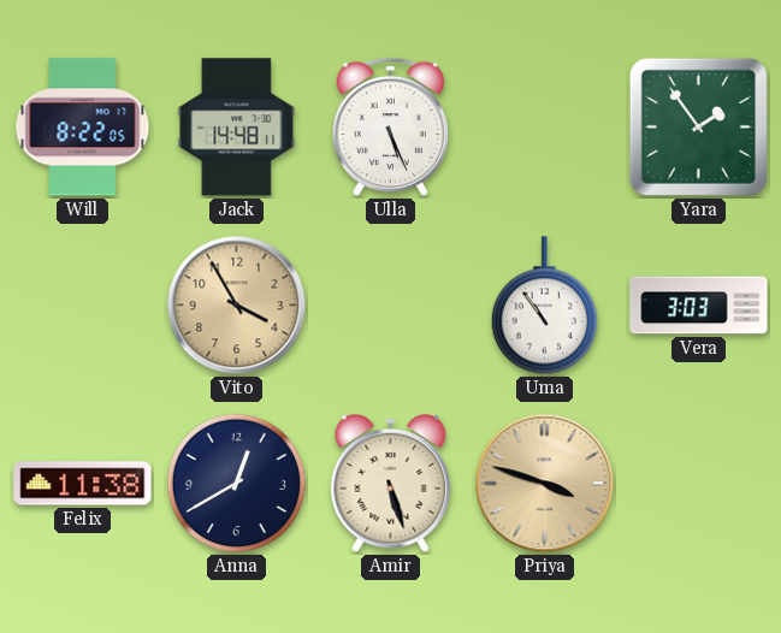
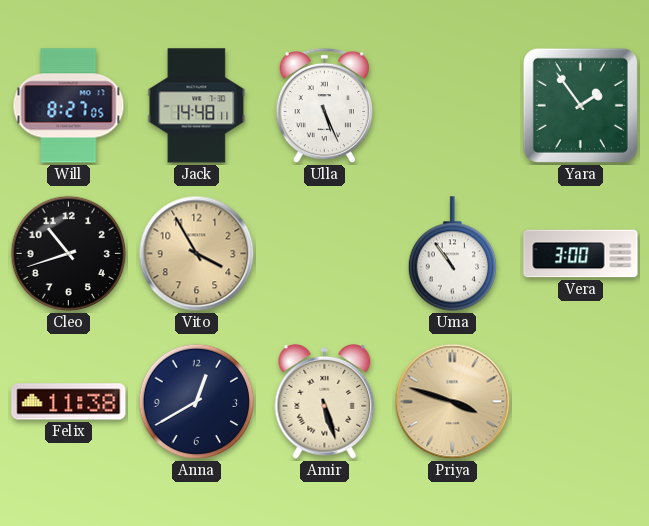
Will: 8:22 -> 8:27 (69, 106)
Cleo: none -> 10:42 (69, 254)
Vera: 3:03 -> 3:00 (581, 254)
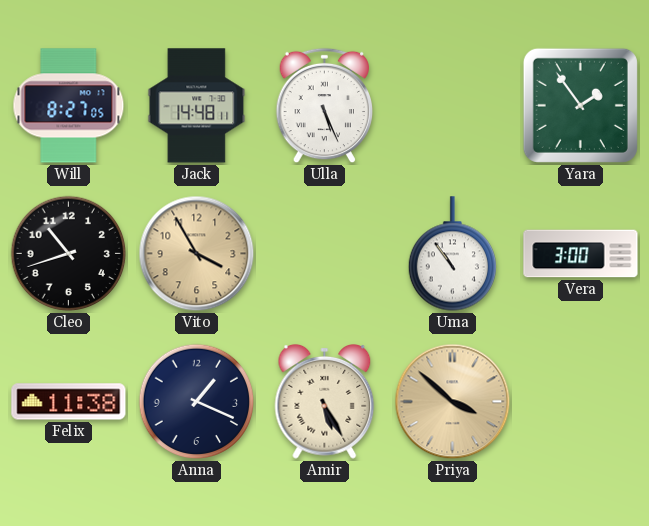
Anna: 12:40 -> 1:19 (197, 402)
Amir: 5:27 -> 5:25 (325, 402)
Priya: 3:48 -> 3:52 (453, 402)
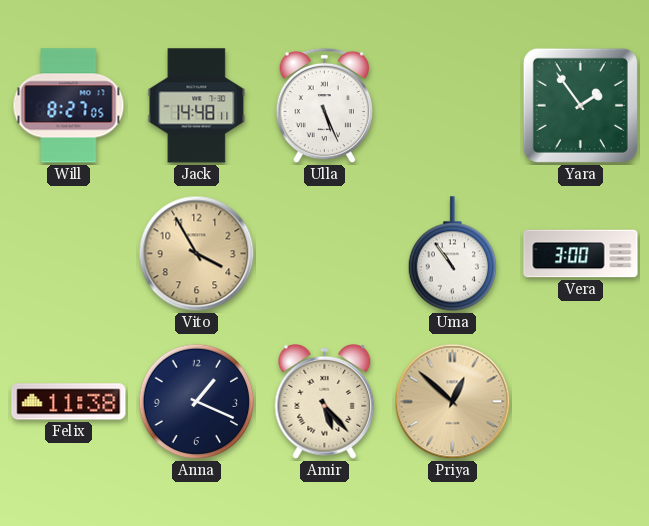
Cleo: 10:42 -> none (69, 254)
Amir: 5:25 -> 5:23 (325, 402)
Priya: 3:52 -> 12:52 (453, 402)
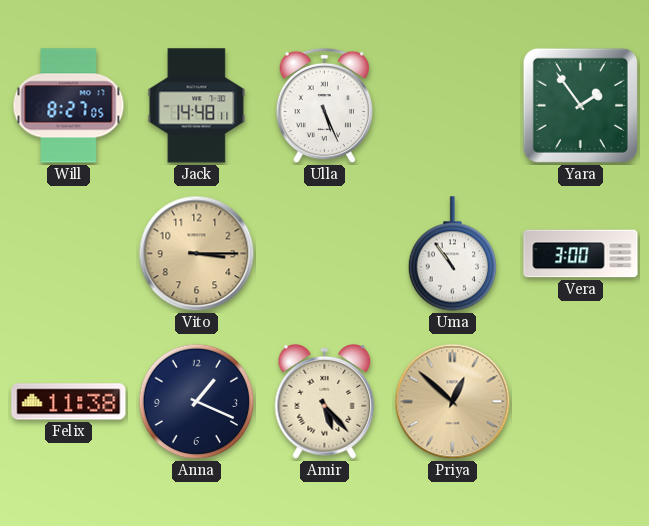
Vito: 3:55 -> 3:15 (197, 254)
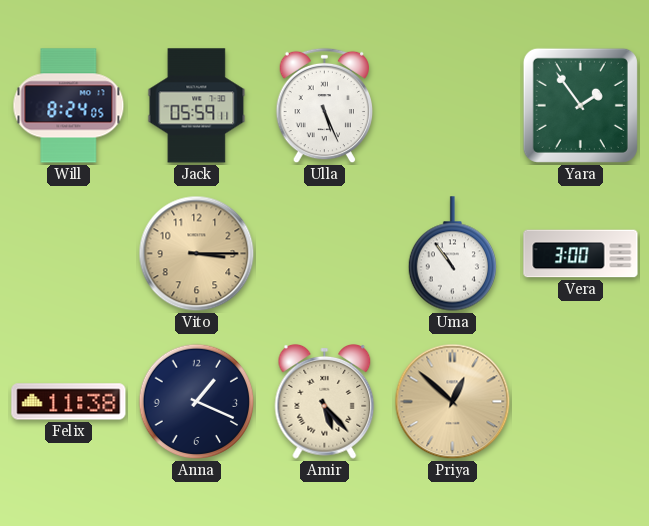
Will: 8:27 -> 8:24 (69, 106)
Jack: 14:48 -> 05:59 (197, 106)
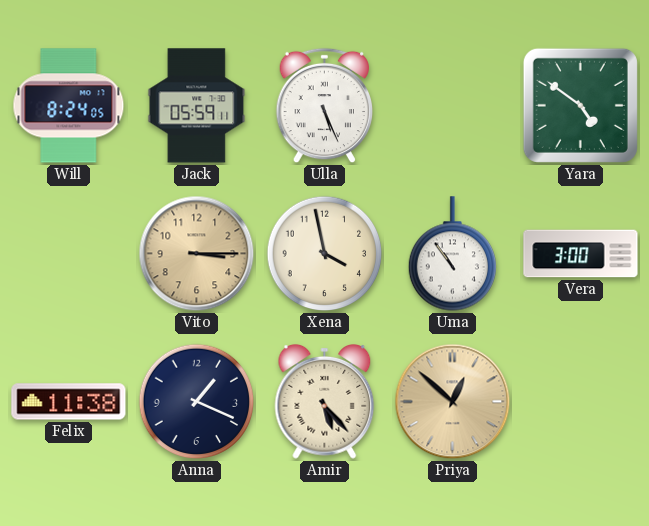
Yara: 1:54 -> 4:51 (580, 105)
Xena: none -> 3:58 (325, 254)
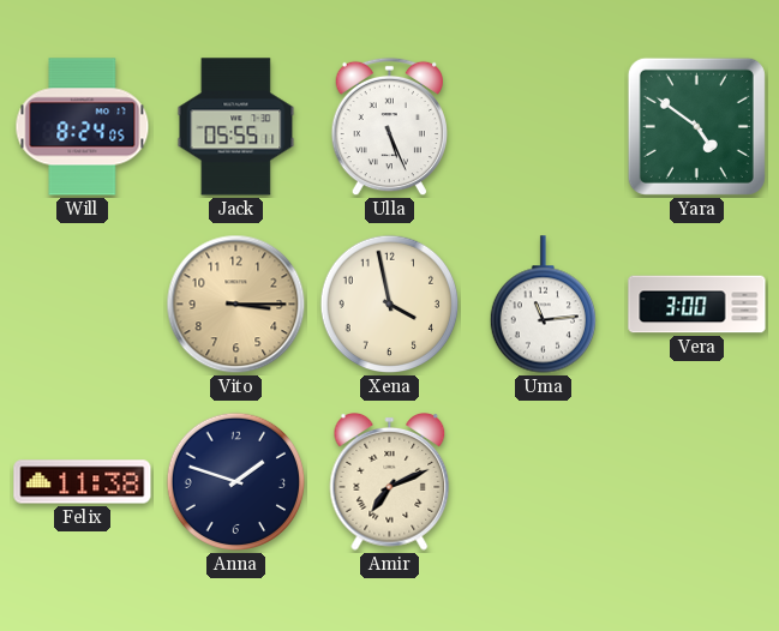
Jack: 05:59 -> 05:55 (236, 127)
Uma: 10:54 -> 11:14 (543, 305)
Anna: 1:19 -> 1:48 (236, 482)
Amir: 5:23 -> 7:11 (390, 482)
Priya: 12:52 -> none (453, 402)
